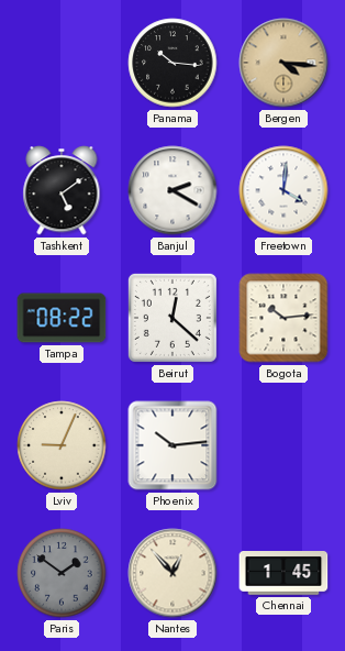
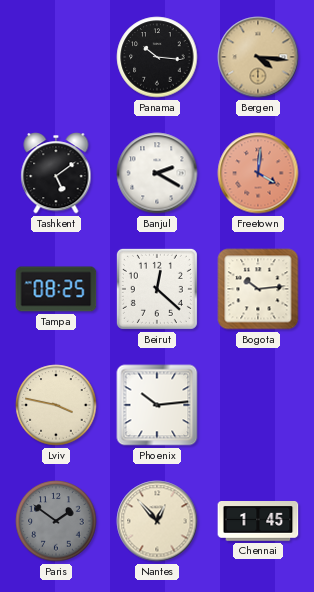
Freetown dial: white -> salmon (258, 173)
Tampa: 08:22 -> 08:25 (56, 289)
Lviv: 9:04 -> 3:47 (56, 405)
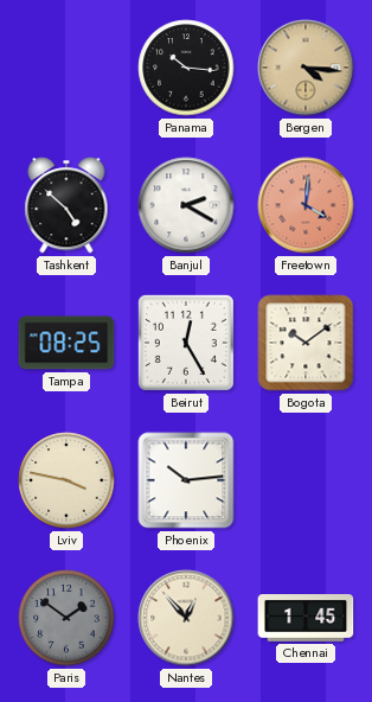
Tashkent: 5:09 -> 4:52 (66, 205)
Beirut: 12:22 -> 12:25 (186, 343)
Bogota: 10:14 -> 10:09 (306, 343)
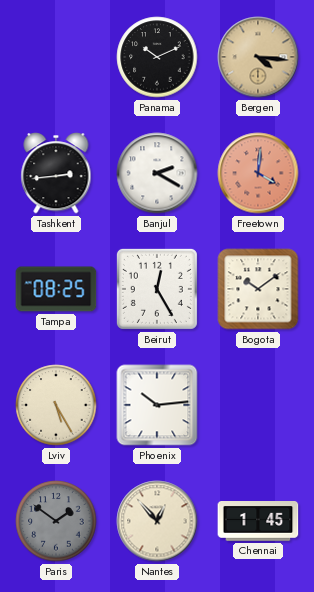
Panama: 10:16 -> 10:11 (157, 57)
Tashkent: 4:52 -> 2:44 (56, 173)
Lviv: 3:47 -> 5:25 (56, 405)
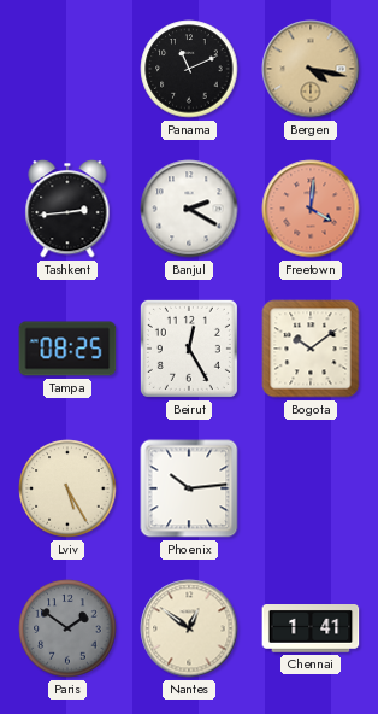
Panama: 10:11 -> 11:11 (189, 69)
Bergen: 4:16 -> 4:17 (311, 69)
Nantes: 12:53 -> 12:51 (189, 628)
Chennai: 1:45 -> 1:41 (311, 630)
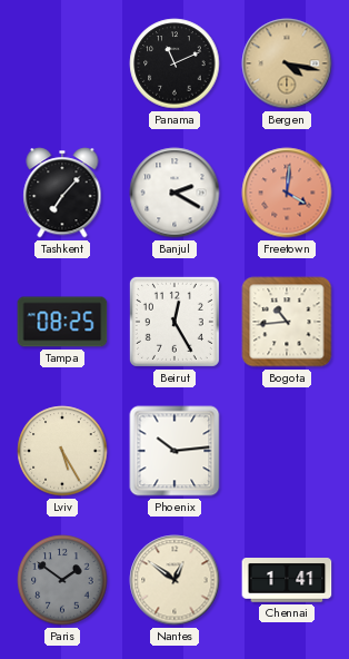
Tashkent: 2:44 -> 7:07 (62, 193)
Bogota: 10:09 -> 10:44 (287, 322)
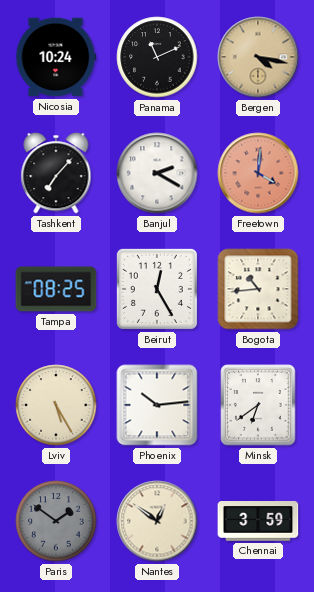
Nicosia: none -> 10:24 (56, 57)
Minsk: none -> 6:39 (258, 405)
Chennai: 1:41 -> 3:59 (258, 522)
